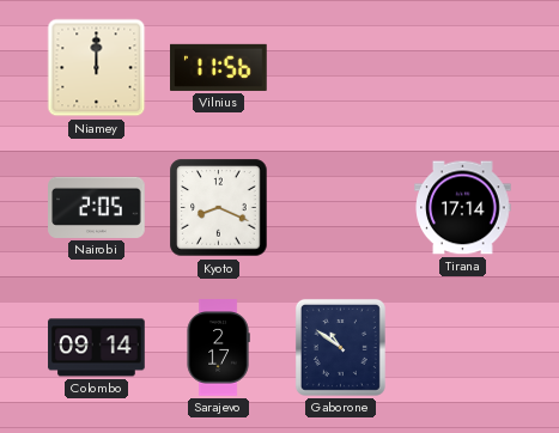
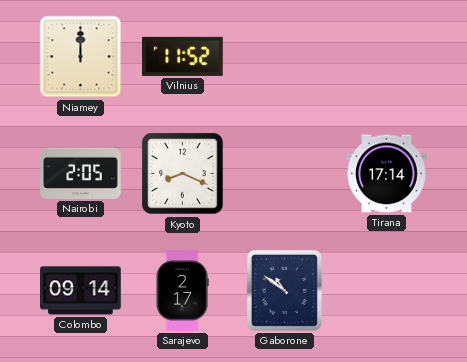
Vilnius: 11:56 -> 11:52 (183, 56)
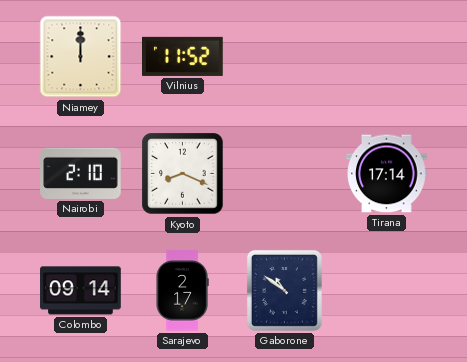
Nairobi: 2:05 -> 2:10 (81, 173)
